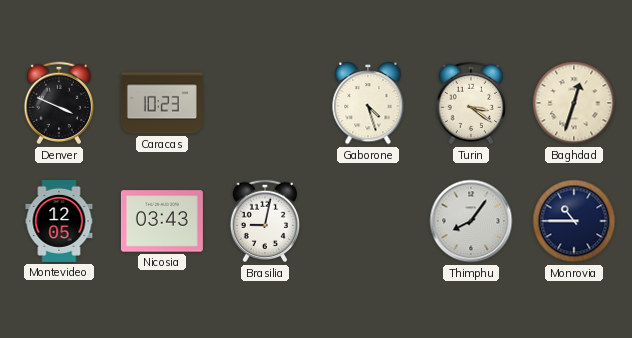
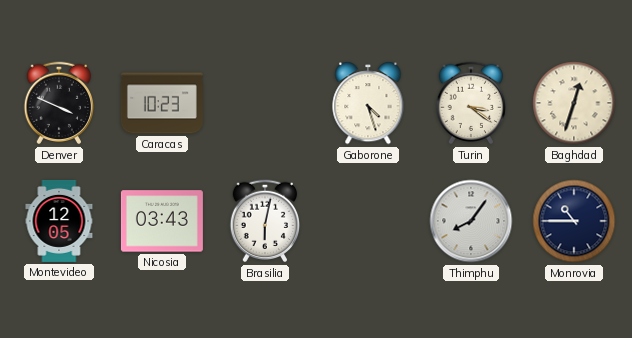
Brasilia: 9:02 -> 6:02 (265, 221)
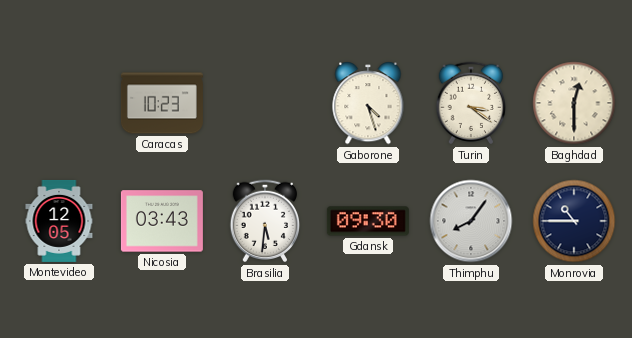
Denver: 3:49 -> none (59, 103)
Baghdad: 12:33 -> 12:30 (574, 103)
Brasilia: 6:02 -> 5:31 (265, 221)
Gdansk: none -> 09:30 (368, 221)
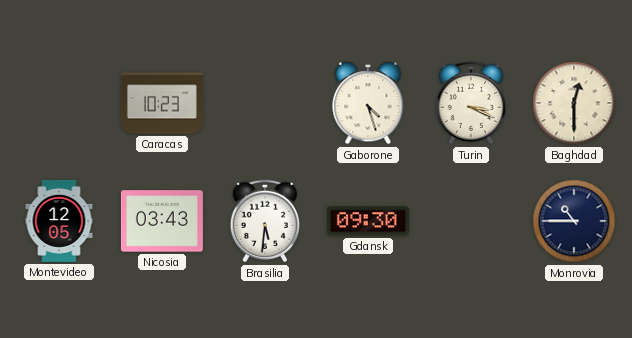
Turin: 3:21 -> 3:19 (471, 103)
Thimphu: 8:06 -> none (471, 221)
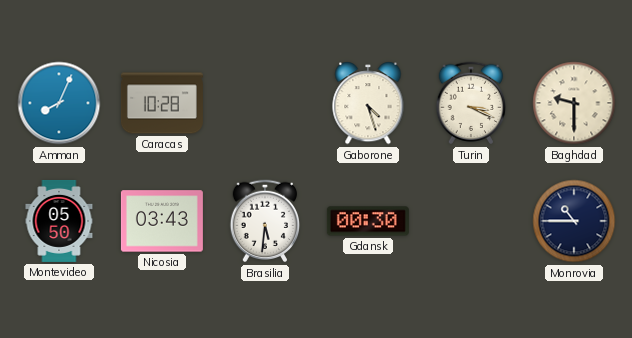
Amman: none -> 8:04 (59, 103)
Caracas: 10:23 -> 10:28 (162, 103)
Baghdad: 12:30 -> 9:30 (574, 103)
Montevideo: 12:05 -> 05:50 (59, 221)
Gdansk: 09:30 -> 00:30 (368, 221)
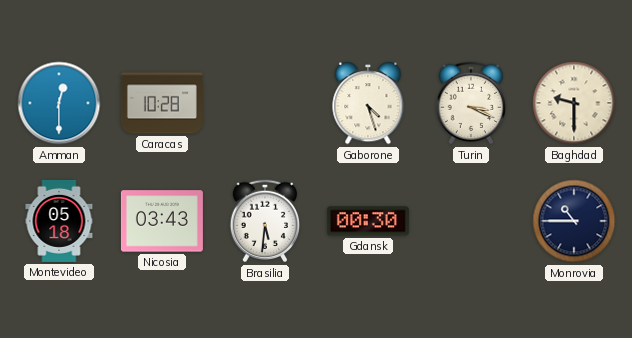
Amman: 8:04 -> 12:30 (59, 103)
Montevideo: 05:50 -> 05:18 (59, 221)
